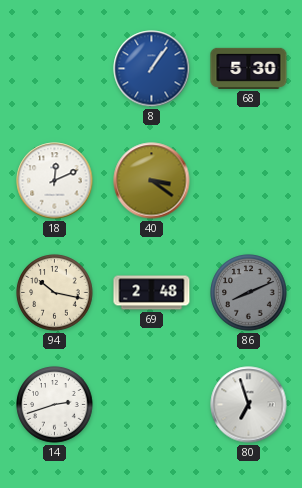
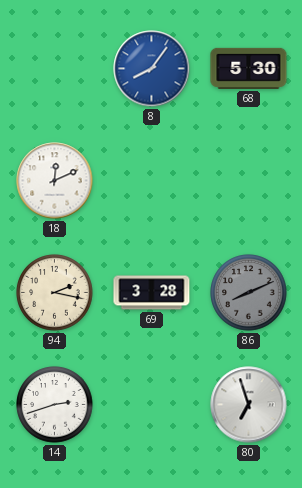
8: 1:06 -> 8:06 (152, 69)
40: 3:21 -> none (152, 181)
94: 10:17 -> 2:17 (55, 293)
69: 2:48 -> 3:28 (152, 293)
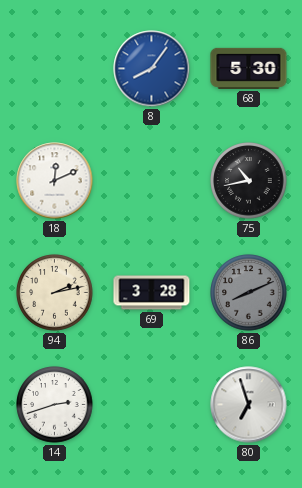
75: none -> 10:43 (249, 181)
94: 2:17 -> 2:13 (55, 293)
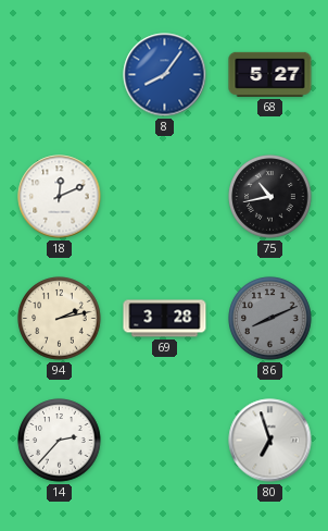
68: 5:30 -> 5:27 (270, 74)
14: 2:42 -> 2:37 (60, 441)
